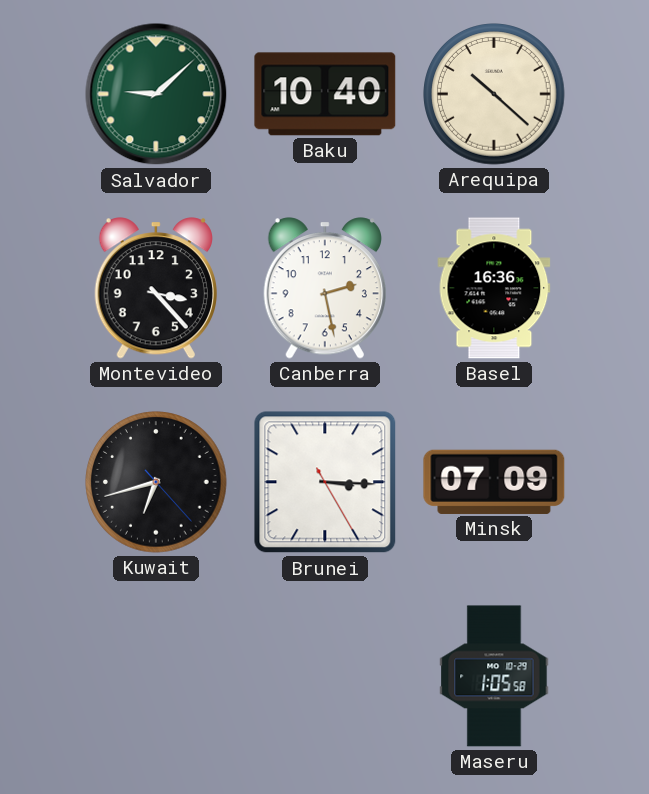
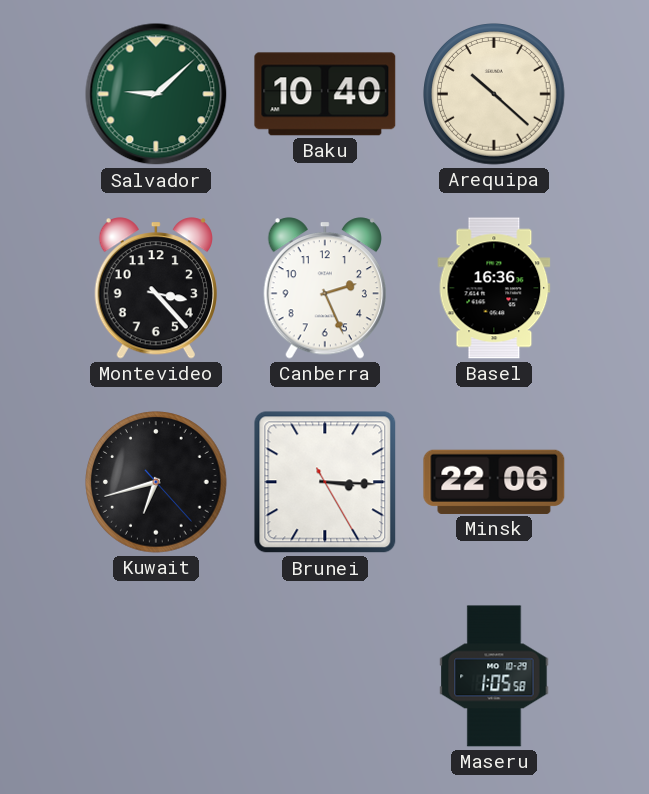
Canberra: 2:28 -> 2:26 (325, 288)
Minsk: 07:09 -> 22:06 (494, 482)
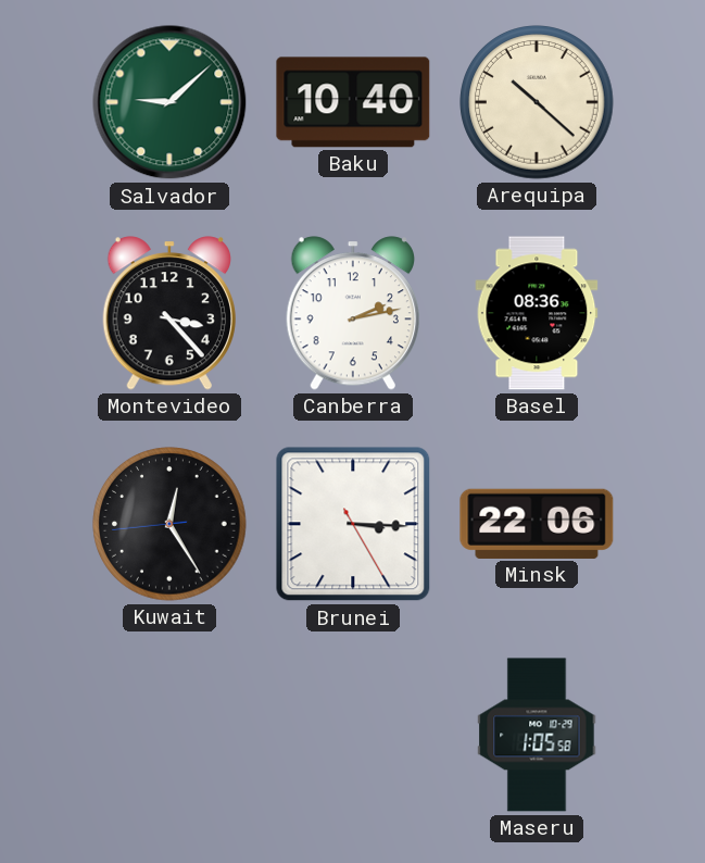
Canberra: 2:26 -> 2:13 (353, 313)
Basel: 16:36 -> 08:36 (537, 313)
Kuwait: 6:42 -> 12:24 (169, 524)
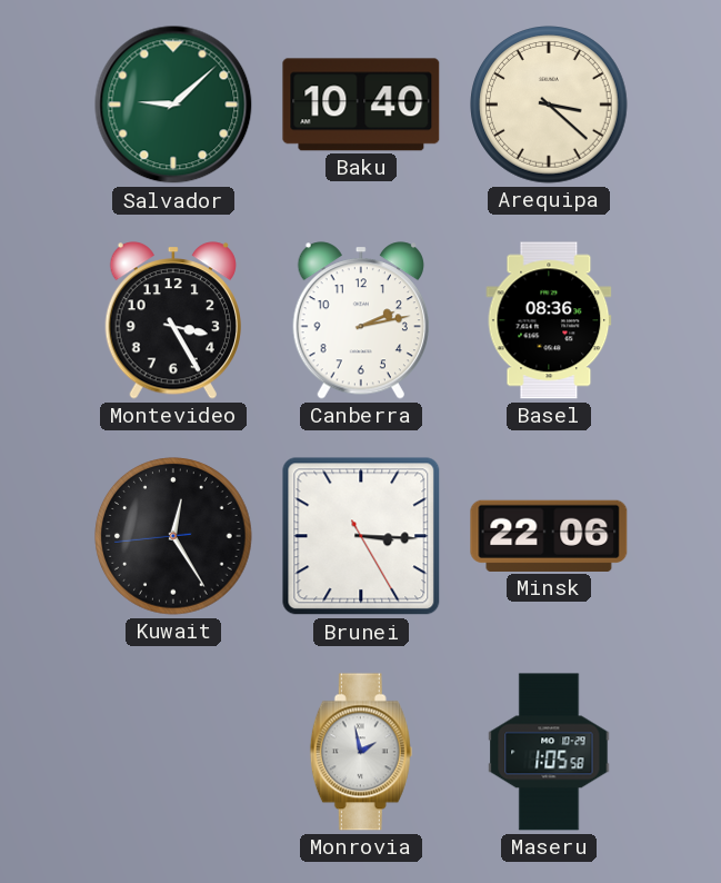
Arequipa: 10:22 -> 3:22 (549, 105)
Montevideo: 3:23 -> 3:25 (173, 320)
Monrovia: none -> 1:58 (361, 752)
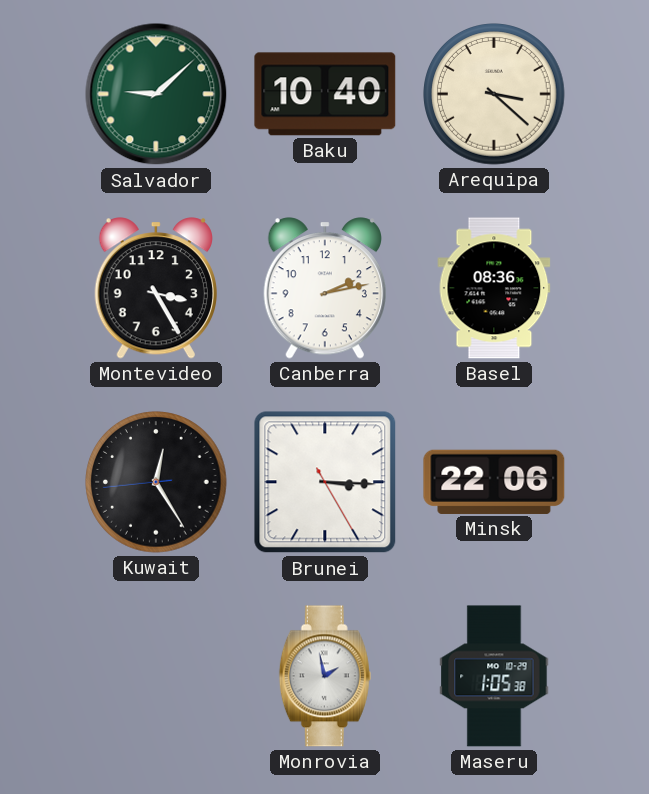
Maseru: 1:05:58 -> 1:05:38 (494, 676)
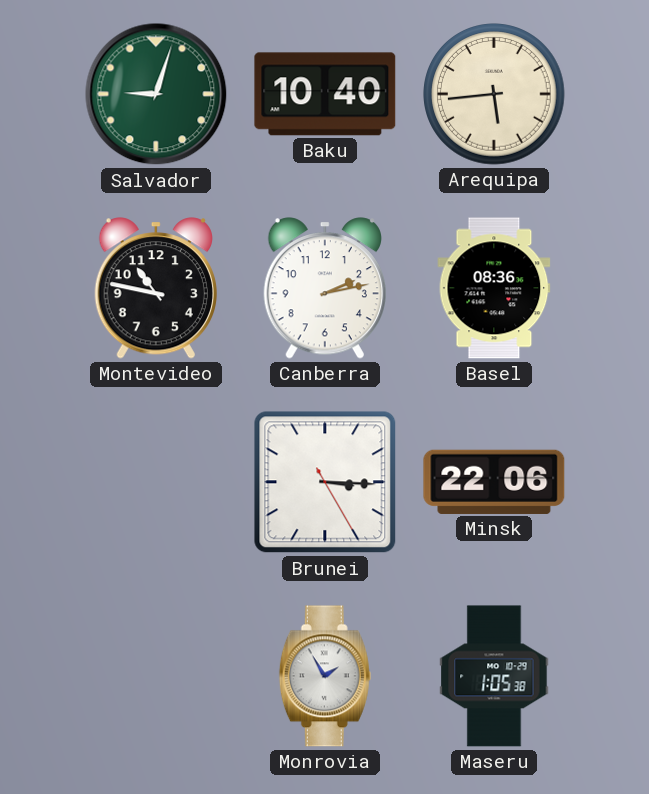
Salvador: 9:08 -> 9:03 (156, 94)
Arequipa: 3:22 -> 5:44 (494, 94)
Montevideo: 3:25 -> 10:47 (156, 288)
Kuwait: 12:24 -> none (156, 482)
Monrovia: 1:58 -> 1:55 (325, 676)
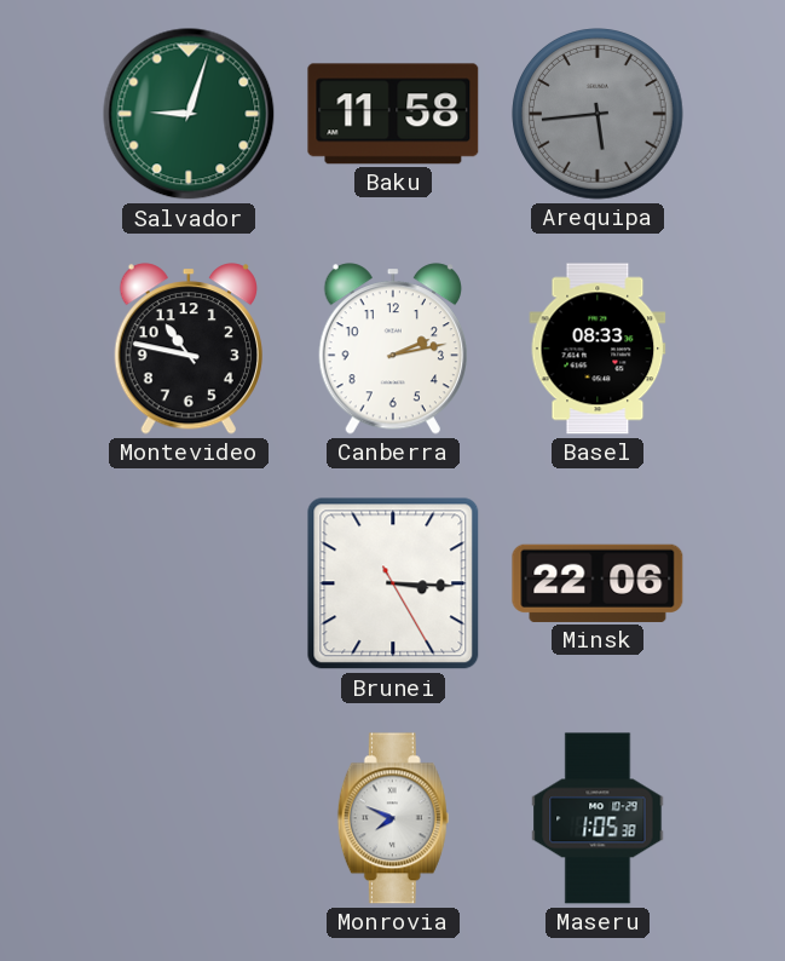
Baku: 10:40 -> 11:58 (393, 114)
Arequipa dial: cream -> grey (598, 114)
Basel: 08:36 -> 08:33 (598, 349)
Monrovia: 1:55 -> 7:49 (393, 818)
